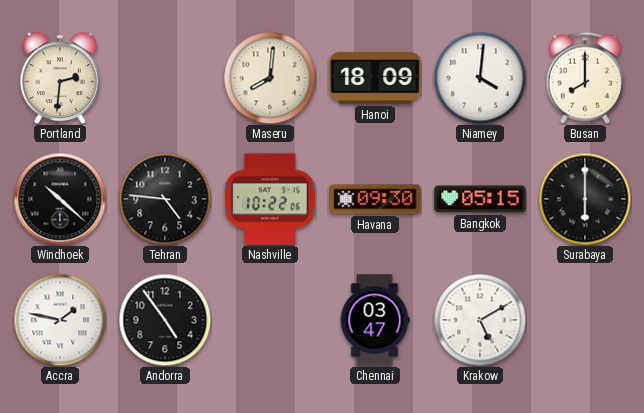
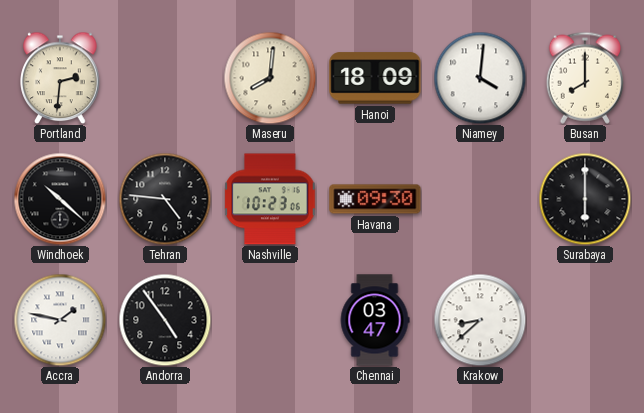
Nashville: 10:22 -> 10:23 (270, 199)
Bangkok: 05:15 -> none (480, 199)
Krakow: 5:10 -> 8:38 (480, 320)
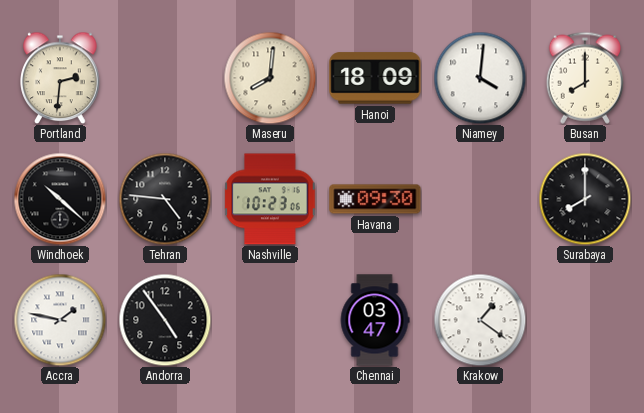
Surabaya: 6:00 -> 8:00 (585, 199)
Krakow: 8:38 -> 1:21 (480, 320)
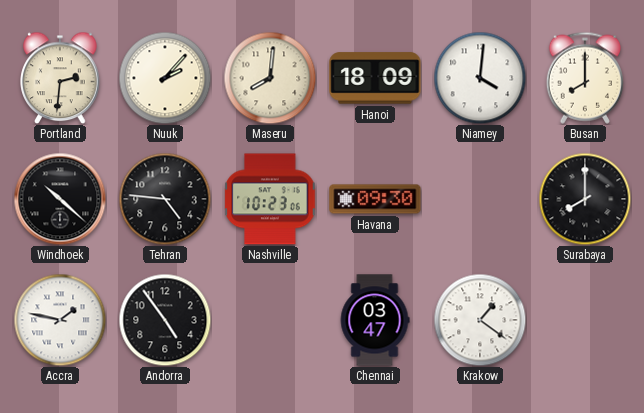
Nuuk: none -> 2:07 (165, 78)
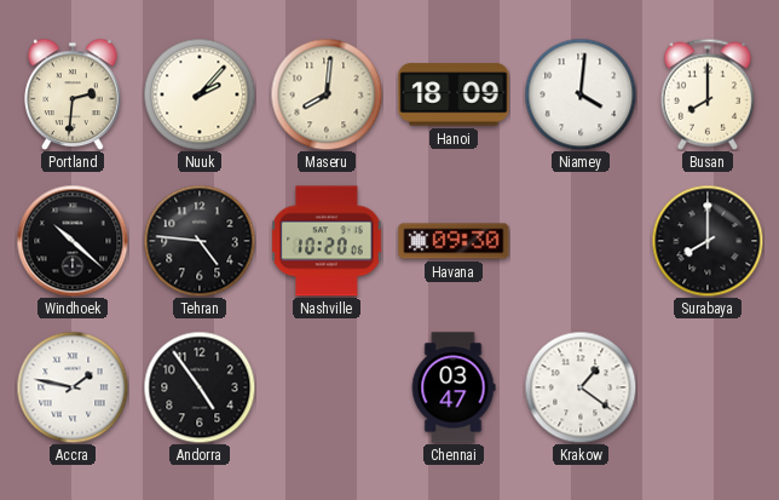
Nashville: 10:23 -> 10:20 (327, 241)
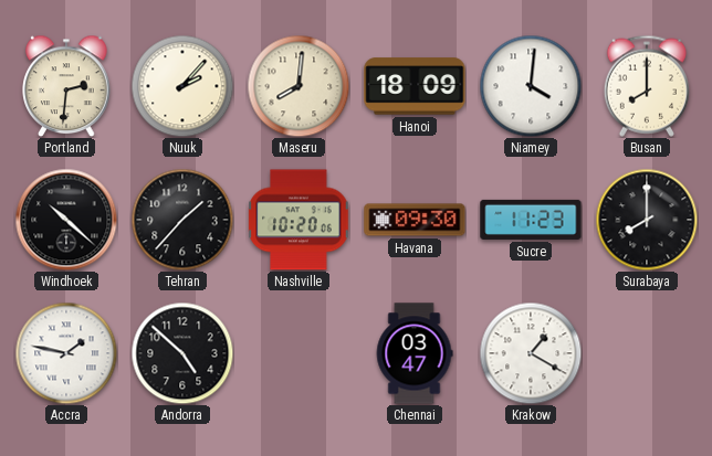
Tehran: 4:46 -> 1:37 (182, 220)
Sucre: none -> 11:23 (531, 220)
Andorra: 4:54 -> 4:52 (182, 353)
Krakow: 1:21 -> 1:20 (531, 353)
